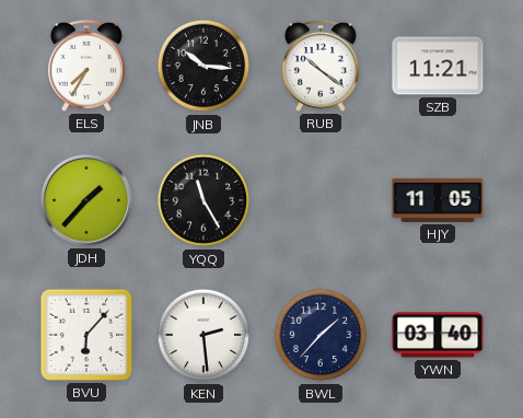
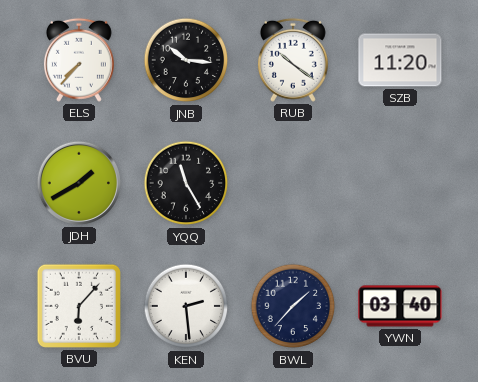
ELS: 7:35 -> 7:37 (79, 60)
SZB: 11:21 -> 11:20 (400, 60)
JDH: 1:37 -> 1:40 (79, 183)
HJY: 11:05 -> none (438, 200)
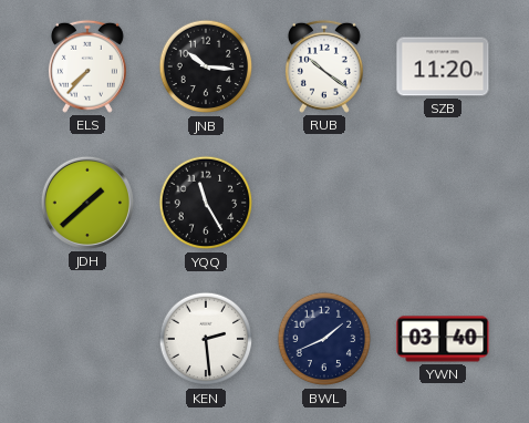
JDH: 1:40 -> 1:38 (87, 203)
BVU: 6:07 -> none (79, 306)
BWL: 1:37 -> 1:41 (324, 339)
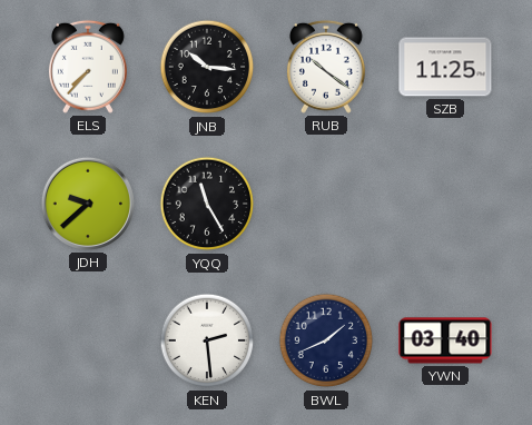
SZB: 11:20 -> 11:25 (445, 67)
JDH: 1:38 -> 9:38 (88, 204)
